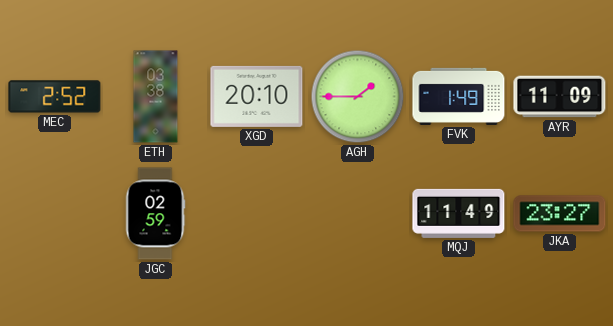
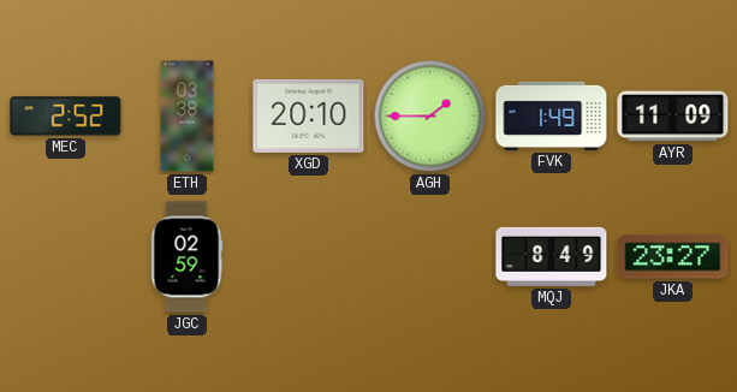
MQJ: 11:49 -> 8:49 (552, 256)
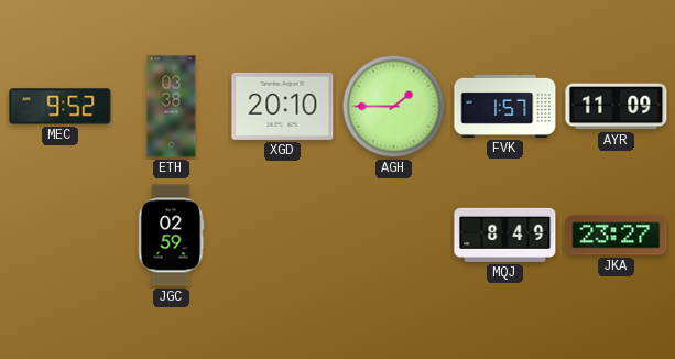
MEC: 2:52 -> 9:52 (61, 107)
FVK: 1:49 -> 1:57 (505, 106)
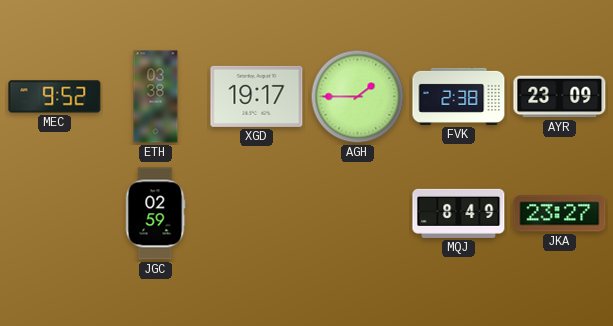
XGD: 20:10 -> 19:17 (257, 96)
FVK: 1:57 -> 2:38 (459, 96)
AYR: 11:09 -> 23:09 (560, 97)
